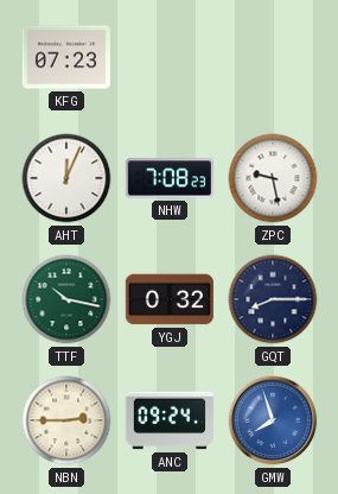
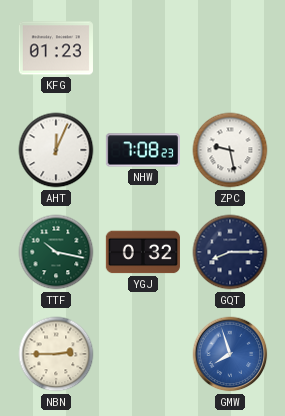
KFG: 07:23 -> 01:23 (56, 48)
ANC: 09:24 -> none (170, 420)
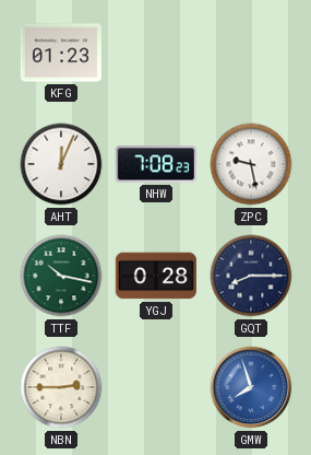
YGJ: 0:32 -> 0:28 (156, 276)
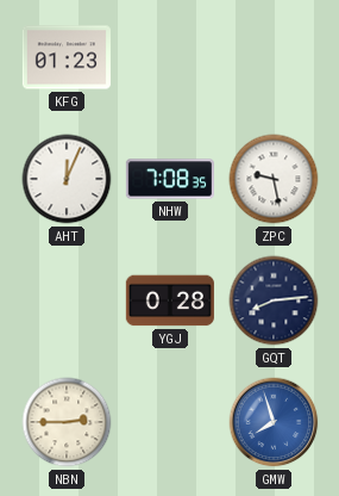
NHW: 7:08:23 -> 7:08:35 (170, 179)
TTF: 10:17 -> none (61, 276)
GQT: 8:15 -> 8:14 (274, 300)
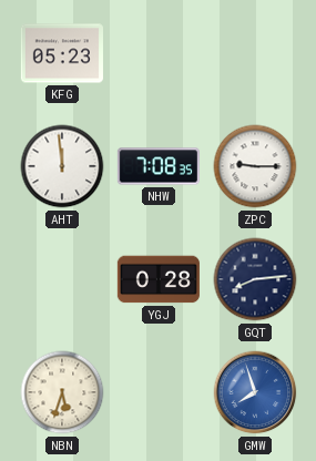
KFG: 01:23 -> 05:23 (62, 53)
AHT: 12:04 -> 11:59 (62, 166)
ZPC: 9:28 -> 9:15 (255, 166)
NBN: 2:45 -> 5:33 (62, 392)
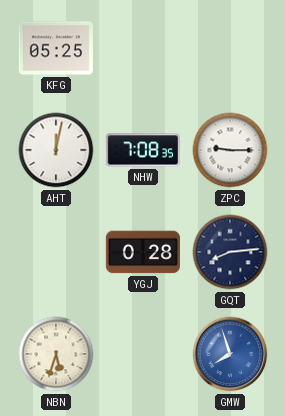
KFG: 05:23 -> 05:25 (56, 48)
AHT: 11:59 -> 12:02 (56, 150)
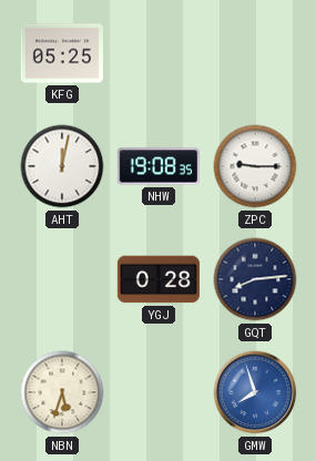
NHW: 7:08 -> 19:08 (159, 166)
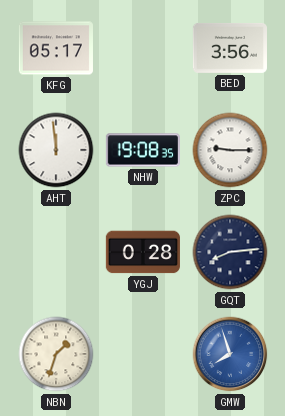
KFG: 05:25 -> 05:17 (56, 48)
BED: none -> 3:56 (230, 48)
AHT: 12:02 -> 11:59 (56, 150)
NBN: 5:33 -> 1:33 (56, 354)
